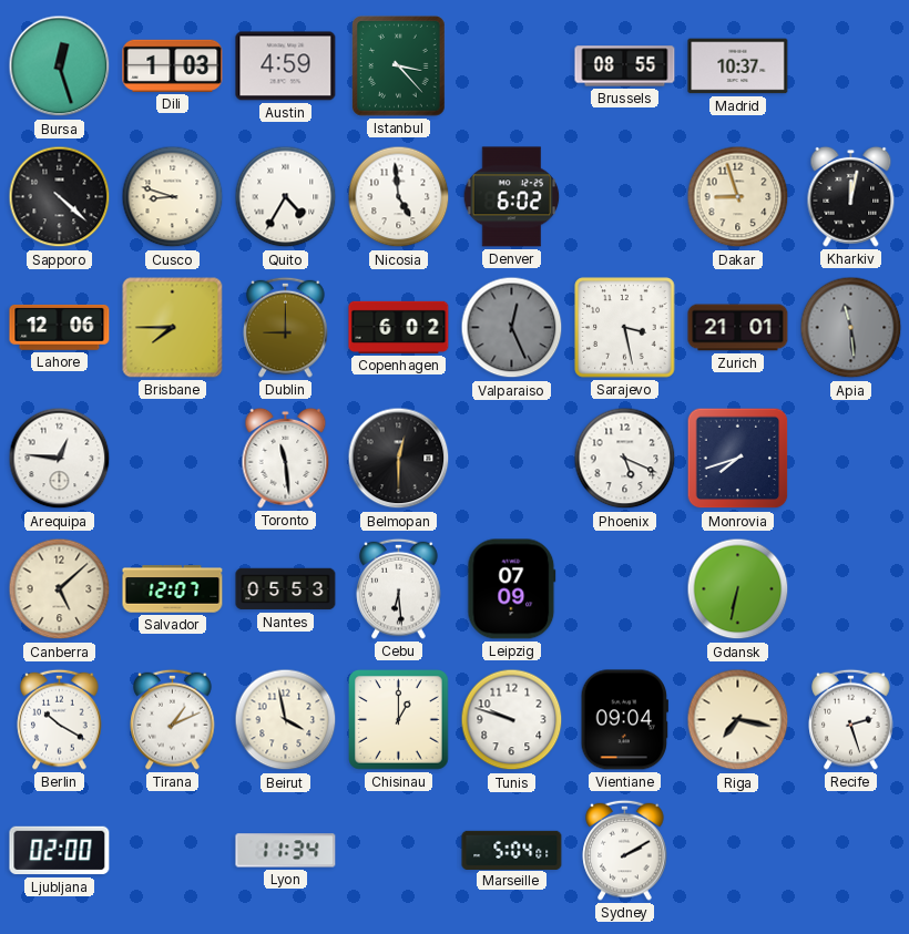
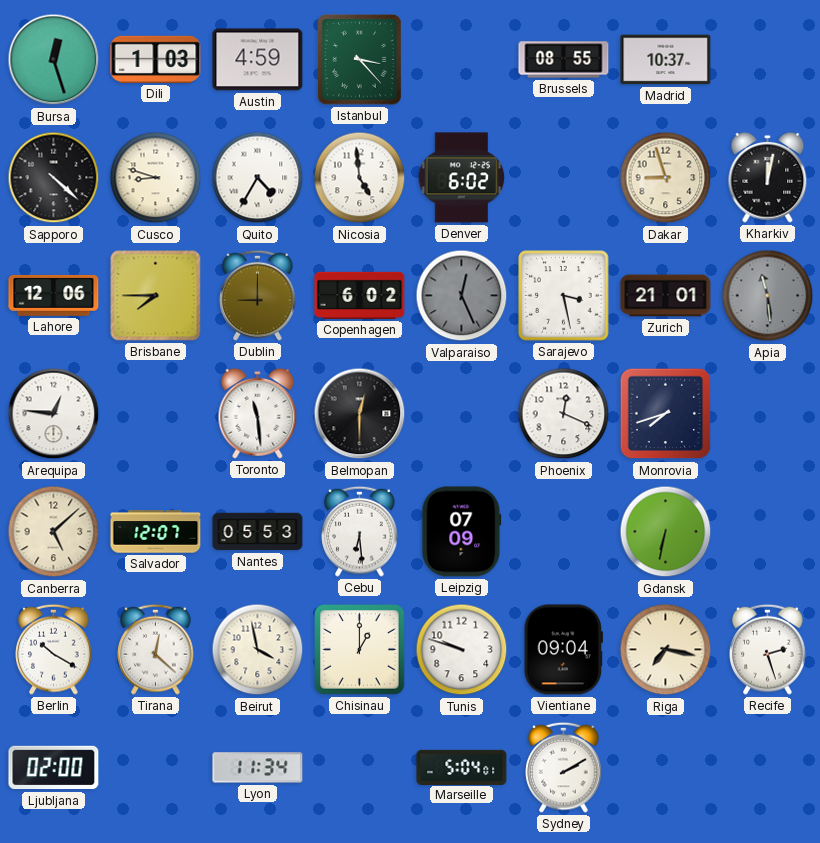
Phoenix: 5:19 -> 12:19 (564, 414)
Tirana: 1:11 -> 12:22 (156, 649)
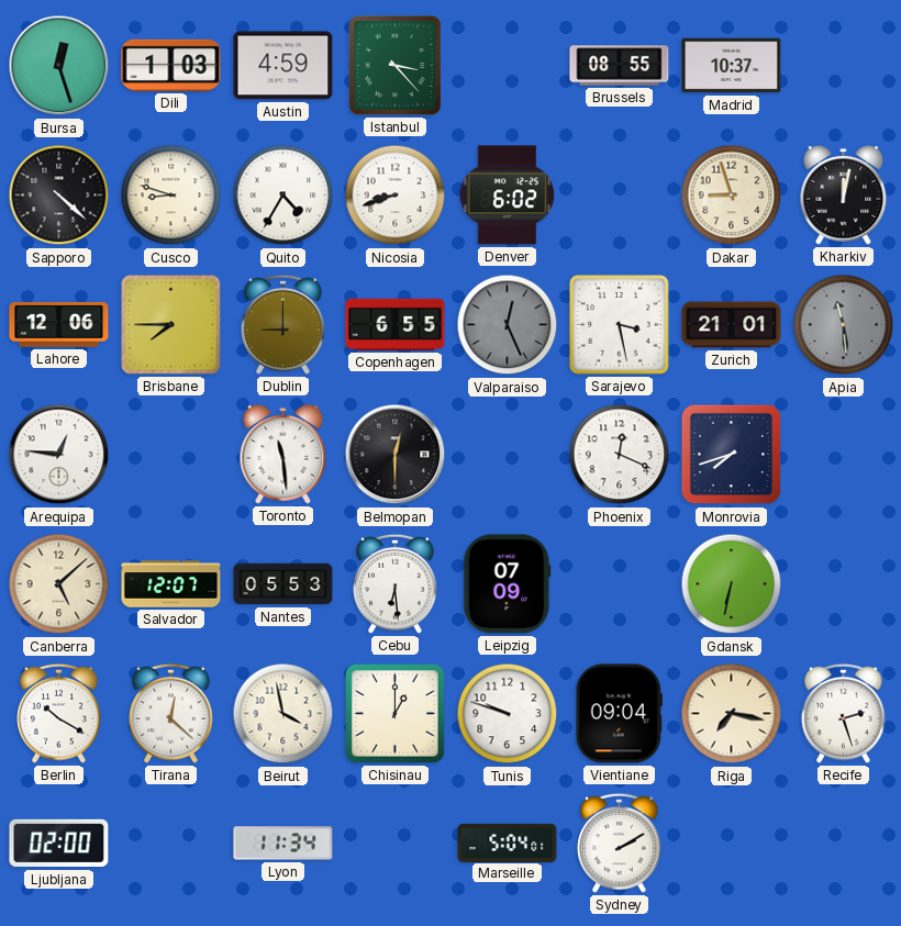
Nicosia: 4:59 -> 8:42 (396, 196)
Copenhagen: 6:02 -> 6:55 (396, 324)
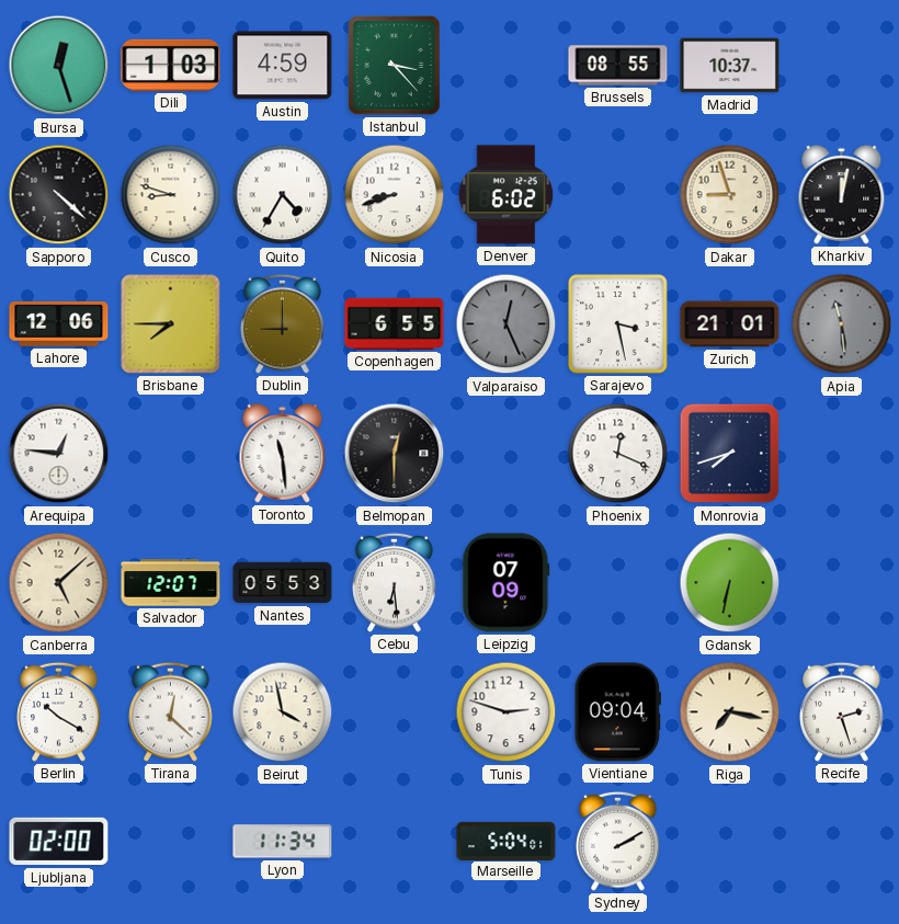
Chisinau: 1:00 -> none (396, 714)
Tunis: 9:48 -> 2:48 (507, 712)
